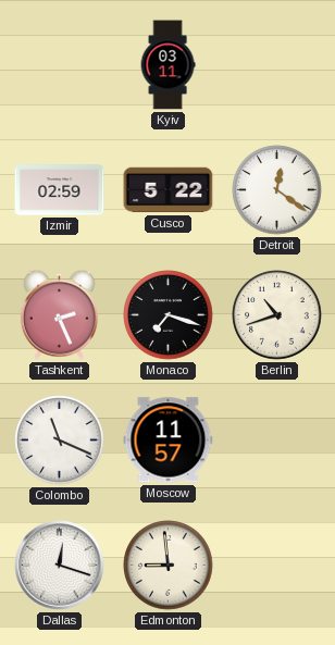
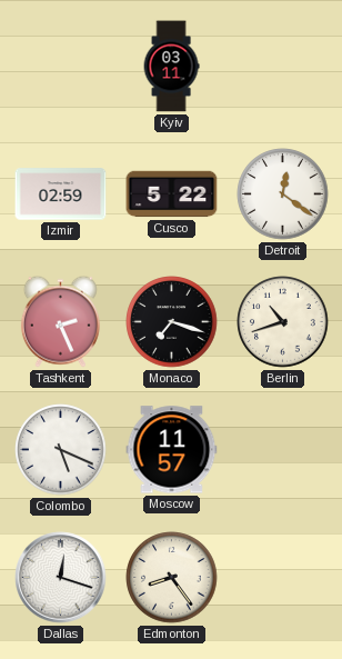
Colombo: 11:19 -> 5:19 (61, 450)
Edmonton: 8:59 -> 8:24 (172, 578)
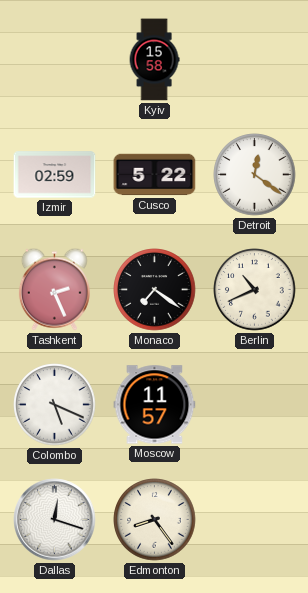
Kyiv: 03:11 -> 15:58 (154, 60)
Monaco: 7:18 -> 7:21 (155, 290)
Berlin: 10:42 -> 10:41 (255, 290)
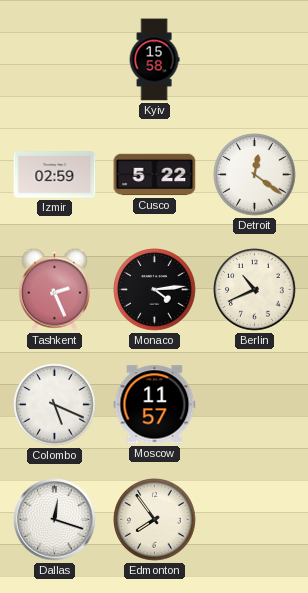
Monaco: 7:21 -> 4:14 (155, 290)
Edmonton: 8:24 -> 7:54 (155, 520)
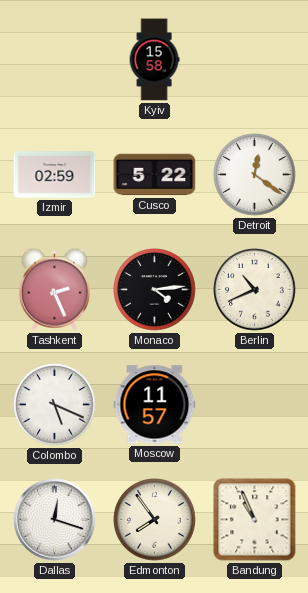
Bandung: none -> 10:56 (255, 520)
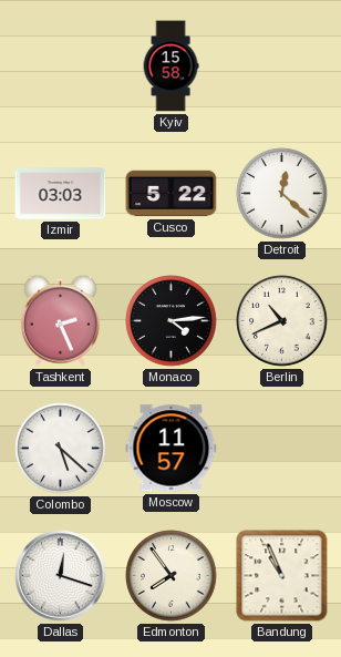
Izmir: 02:59 -> 03:03 (61, 194)
Detroit: 12:21 -> 12:22 (282, 194)
Colombo: 5:19 -> 5:22 (61, 449)
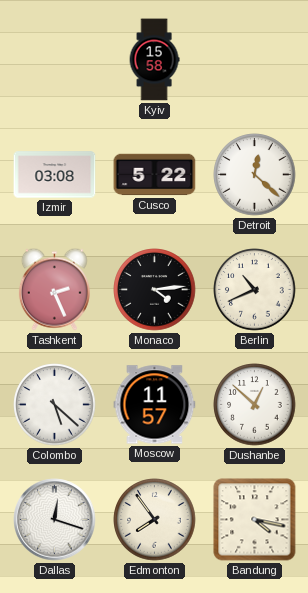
Izmir: 03:03 -> 03:08 (55, 175)
Dushanbe: none -> 12:52 (255, 405)
Bandung: 10:56 -> 4:17 (255, 520)
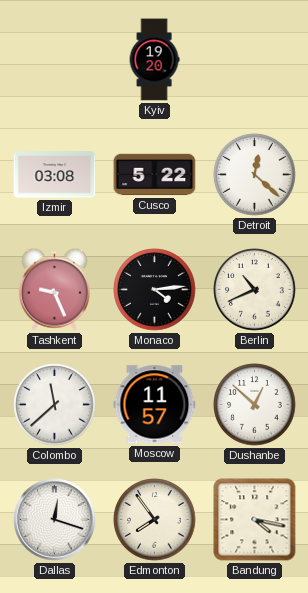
Kyiv: 15:58 -> 19:20 (154, 60)
Tashkent: 2:26 -> 9:26 (54, 289)
Colombo: 5:22 -> 11:38 (55, 405)
